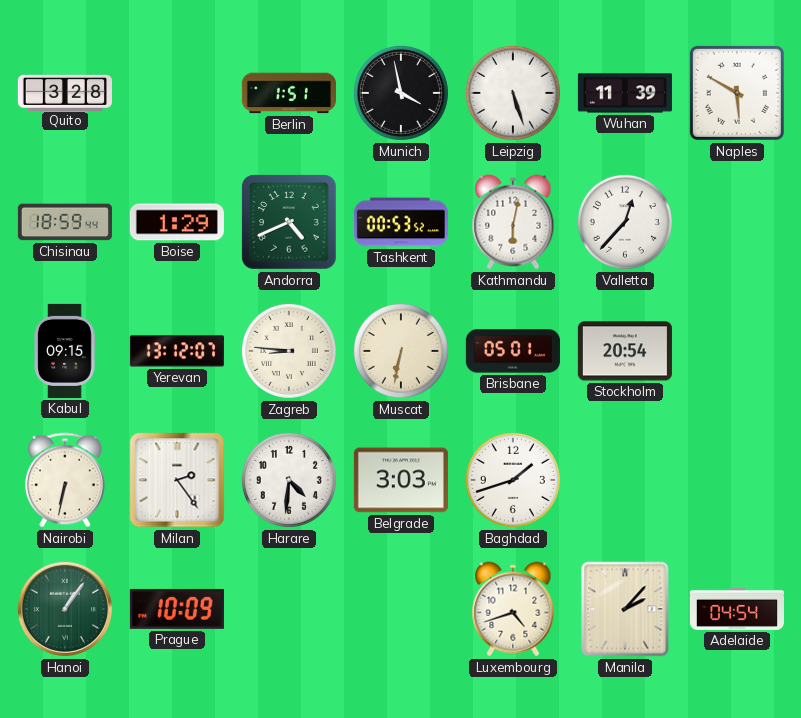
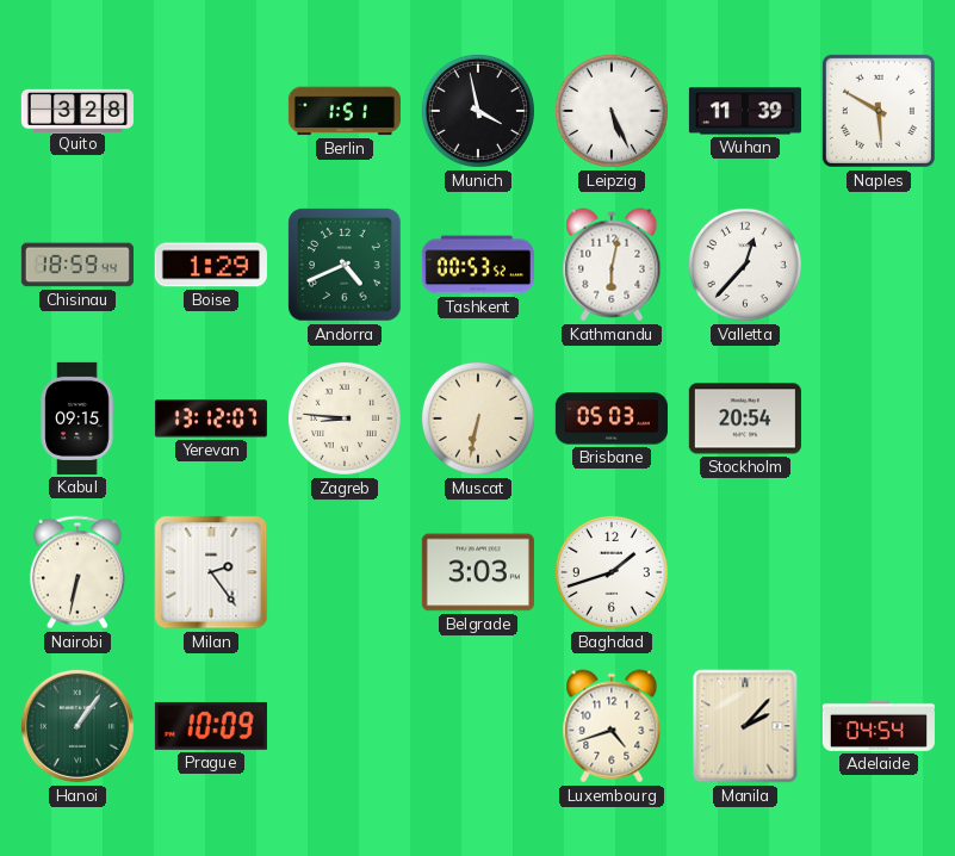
Leipzig: 5:27 -> 5:26 (612, 111)
Brisbane: 05:01 -> 05:03 (612, 418)
Harare: 4:31 -> none (289, 480)
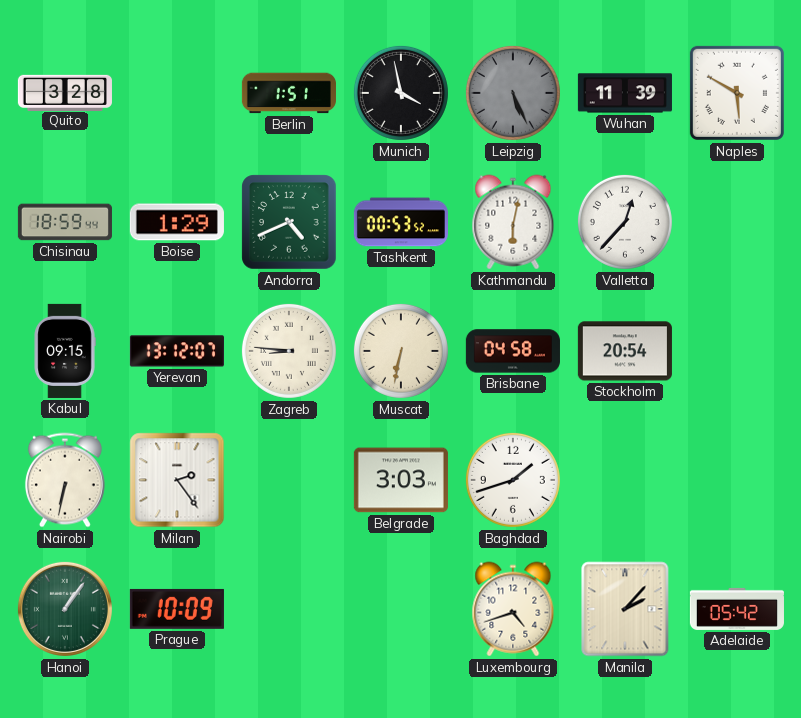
Leipzig dial: white -> grey (513, 93)
Brisbane: 05:03 -> 04:58 (513, 351)
Adelaide: 04:54 -> 05:42 (737, 609)
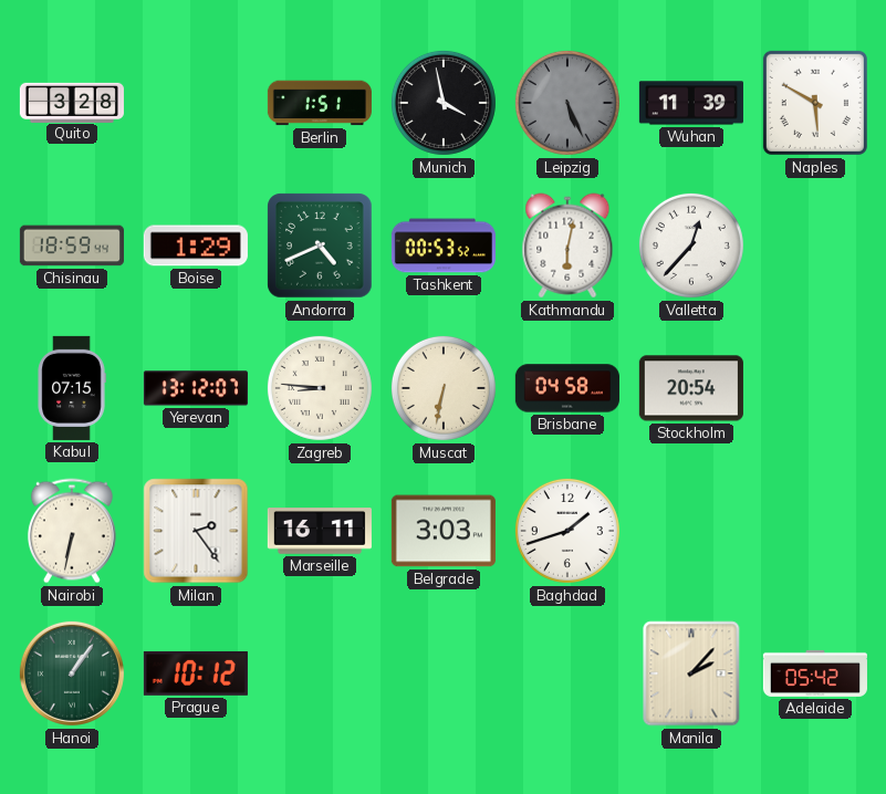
Kabul: 09:15 -> 07:15 (72, 388)
Marseille: none -> 16:11 (320, 532)
Prague: 10:09 -> 10:12 (196, 673)
Luxembourg: 4:42 -> none (513, 609)
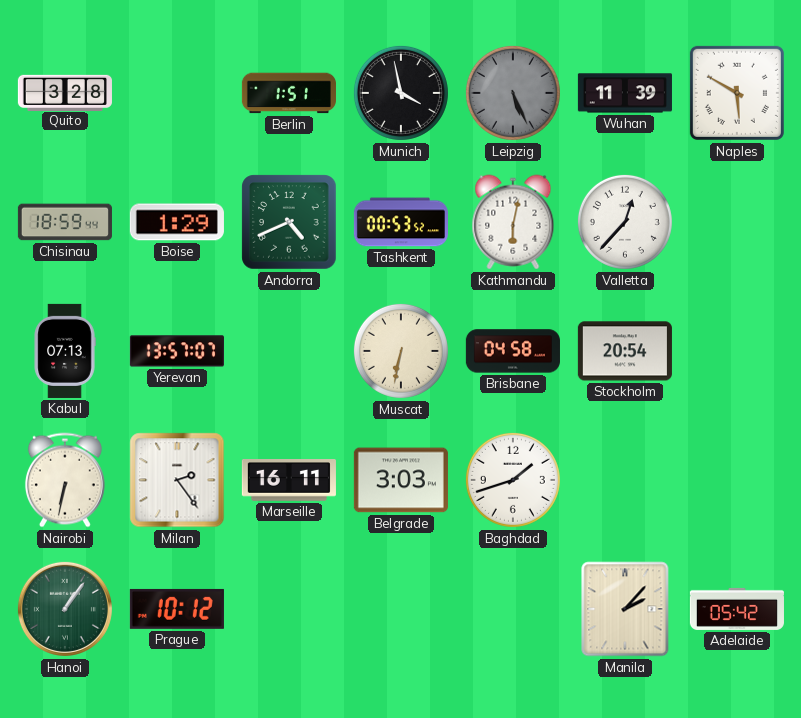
Kabul: 07:15 -> 07:13 (65, 351)
Yerevan: 13:12 -> 13:57 (177, 351)
Zagreb: 8:46 -> none (320, 388)
